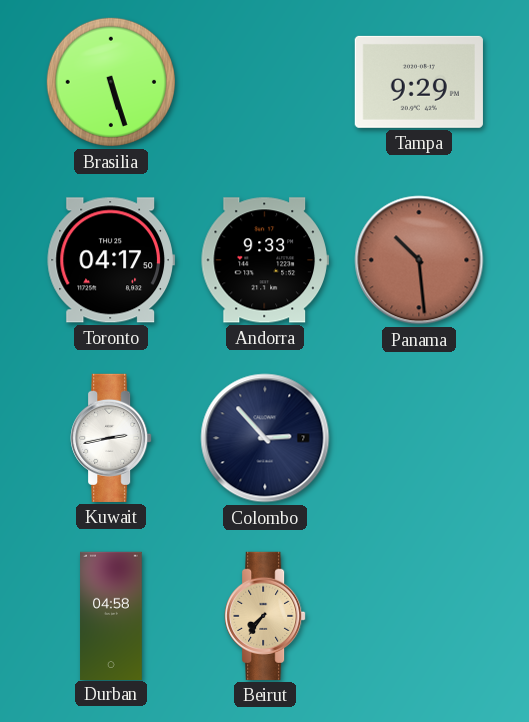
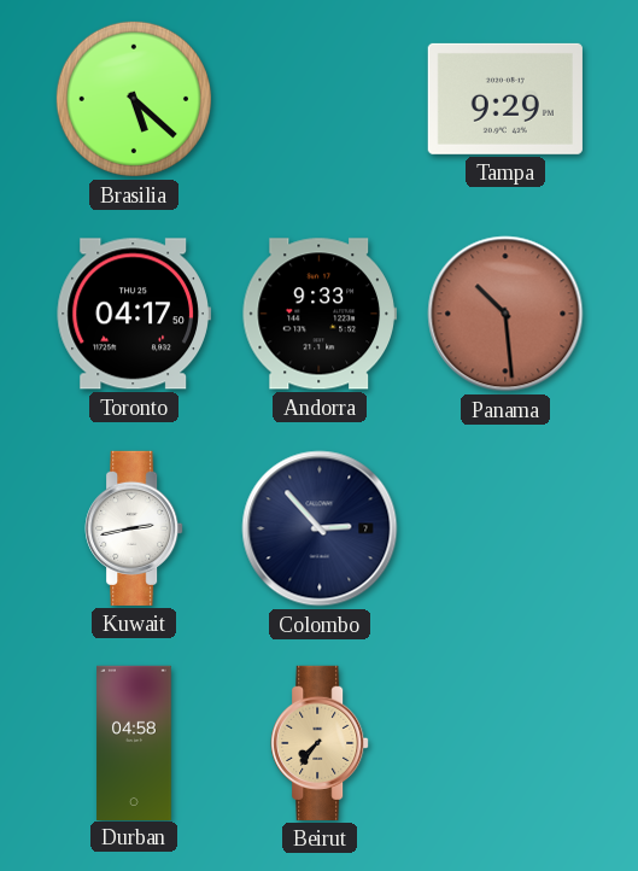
Brasilia: 5:27 -> 5:22 (134, 99)
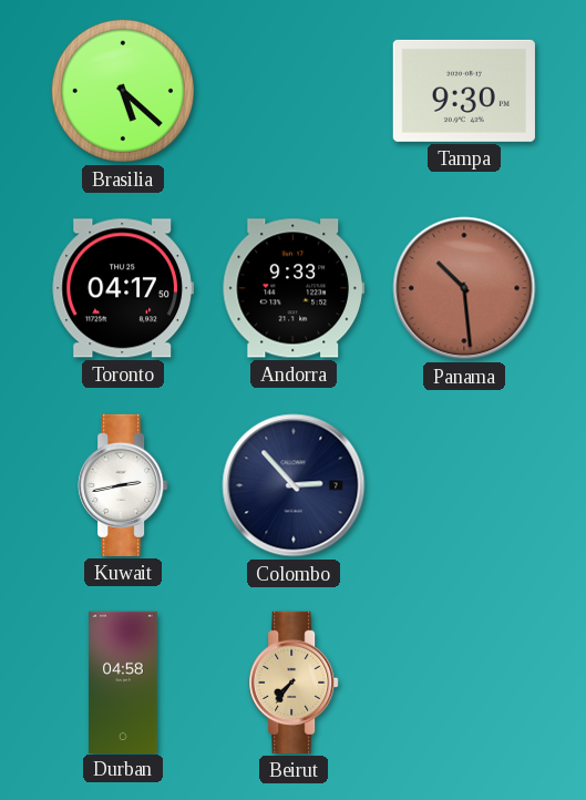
Tampa: 9:29 -> 9:30 (464, 91)
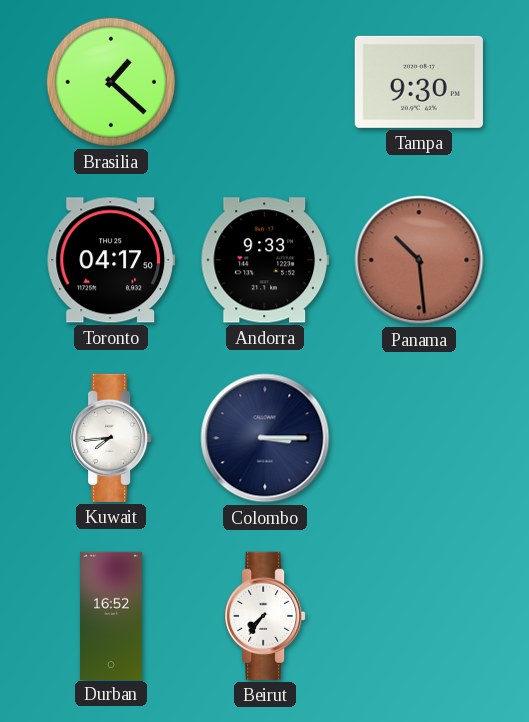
Brasilia: 5:22 -> 1:22 (111, 82)
Kuwait: 2:43 -> 7:44 (111, 438)
Colombo: 2:53 -> 3:15 (265, 438)
Durban: 04:58 -> 16:52 (111, 615)
Beirut dial: champagne -> white (265, 616)
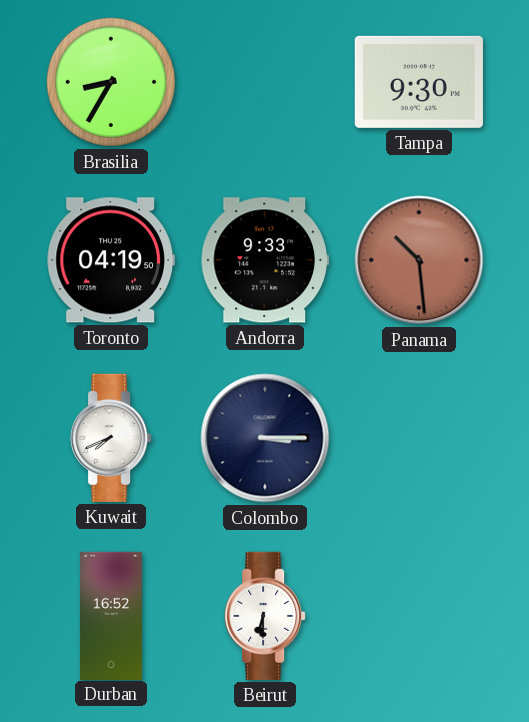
Brasilia: 1:22 -> 8:35 (111, 82)
Toronto: 04:17 -> 04:19 (111, 260)
Kuwait: 7:44 -> 7:41 (111, 438)
Beirut: 7:36 -> 6:30 (265, 616)
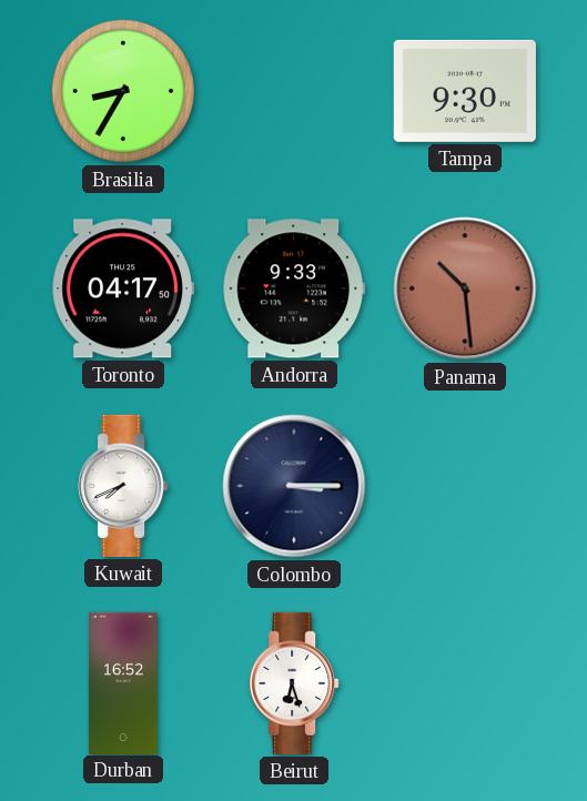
Toronto: 04:19 -> 04:17 (123, 288)
Beirut: 6:30 -> 6:27 (294, 683)
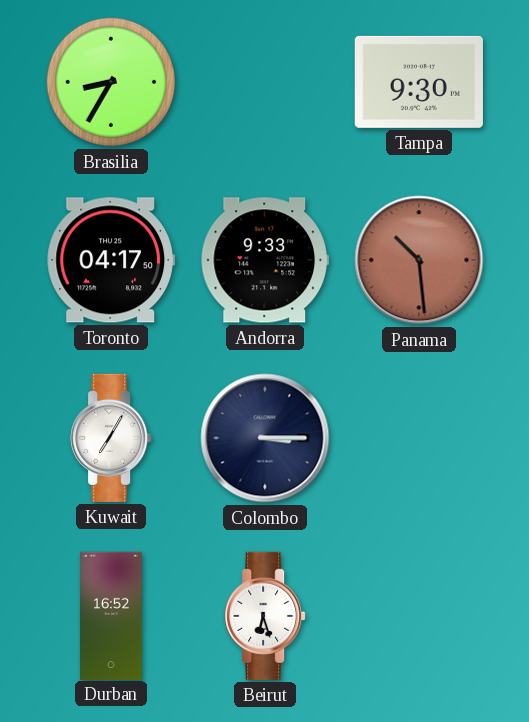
Kuwait: 7:41 -> 7:05 (111, 438)
